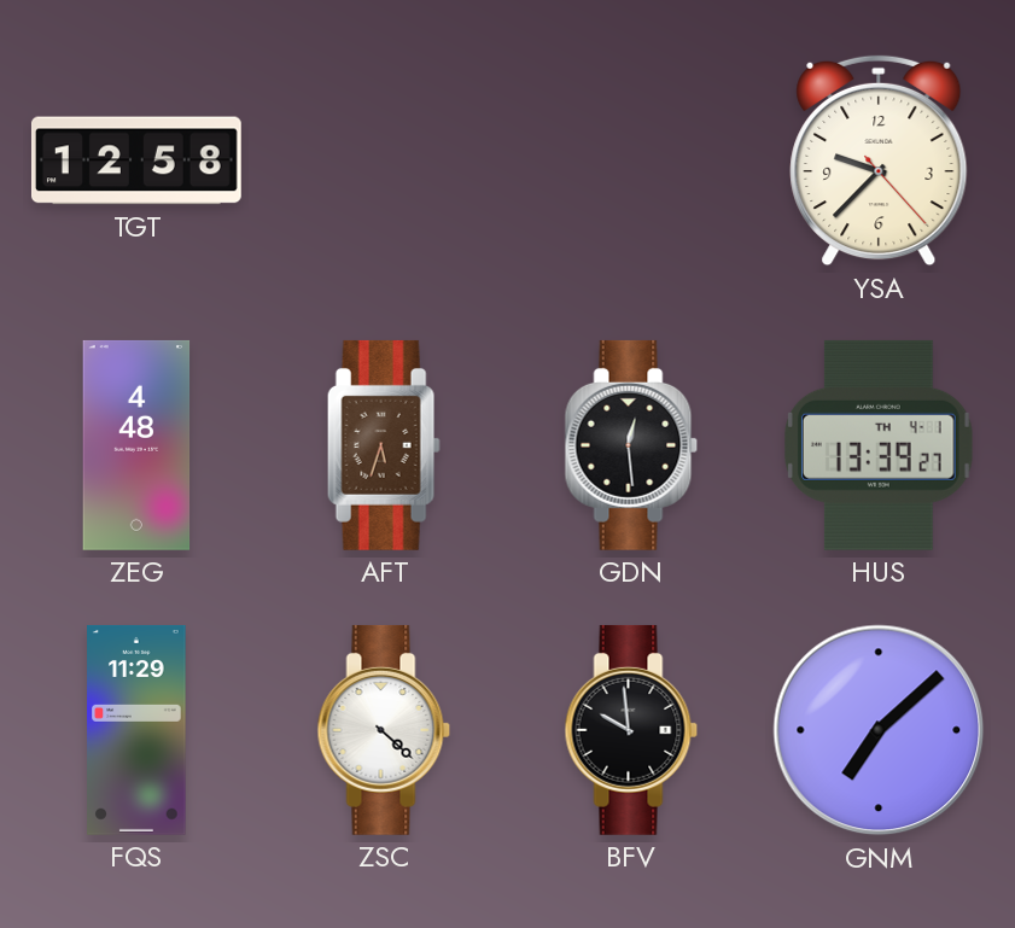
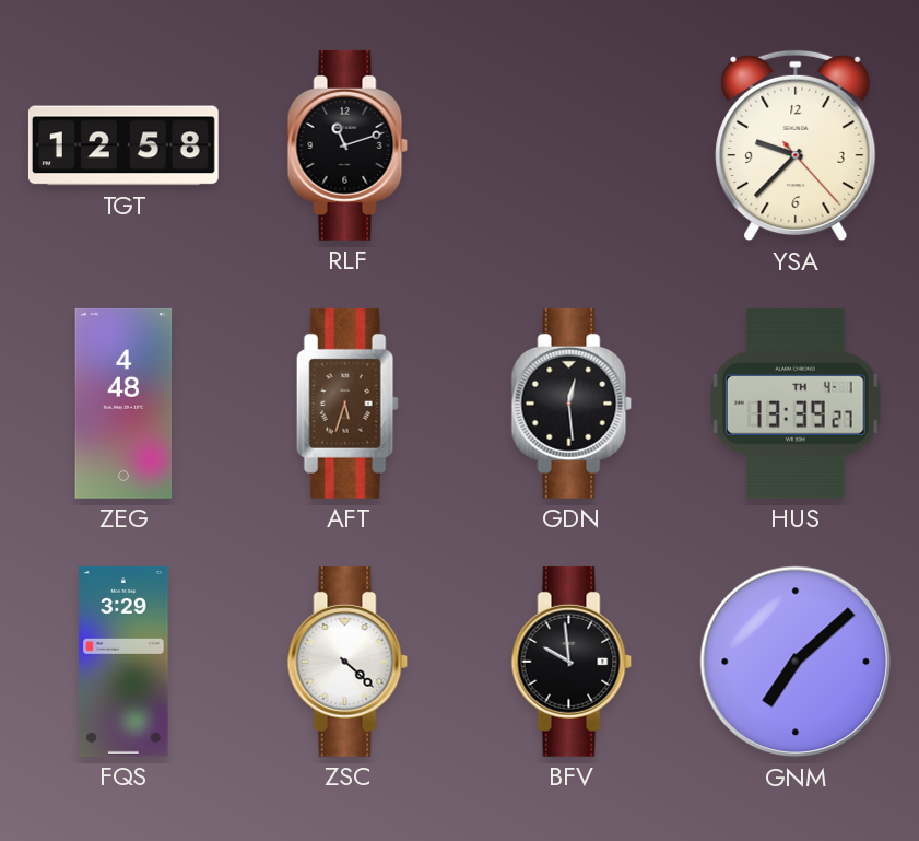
RLF: none -> 11:12 (347, 145)
FQS: 11:29 -> 3:29 (123, 662)
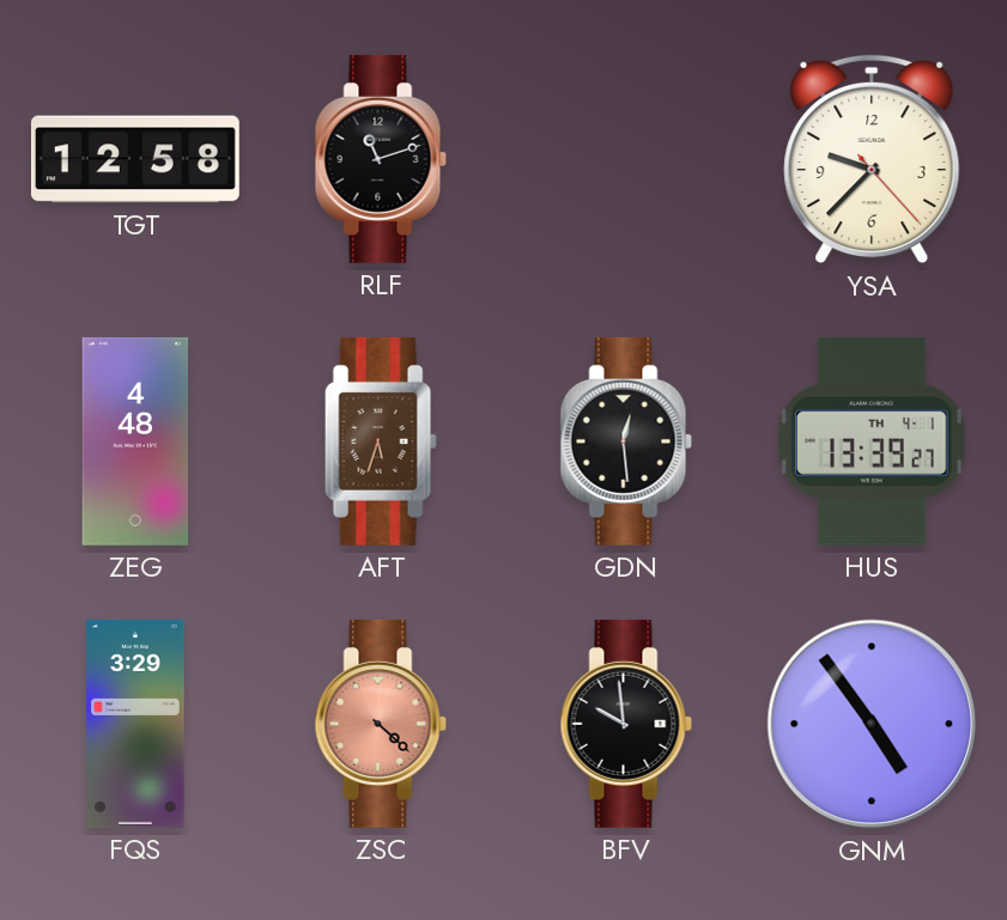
ZSC dial: white -> salmon (381, 724)
GNM: 7:08 -> 4:54 (872, 724)
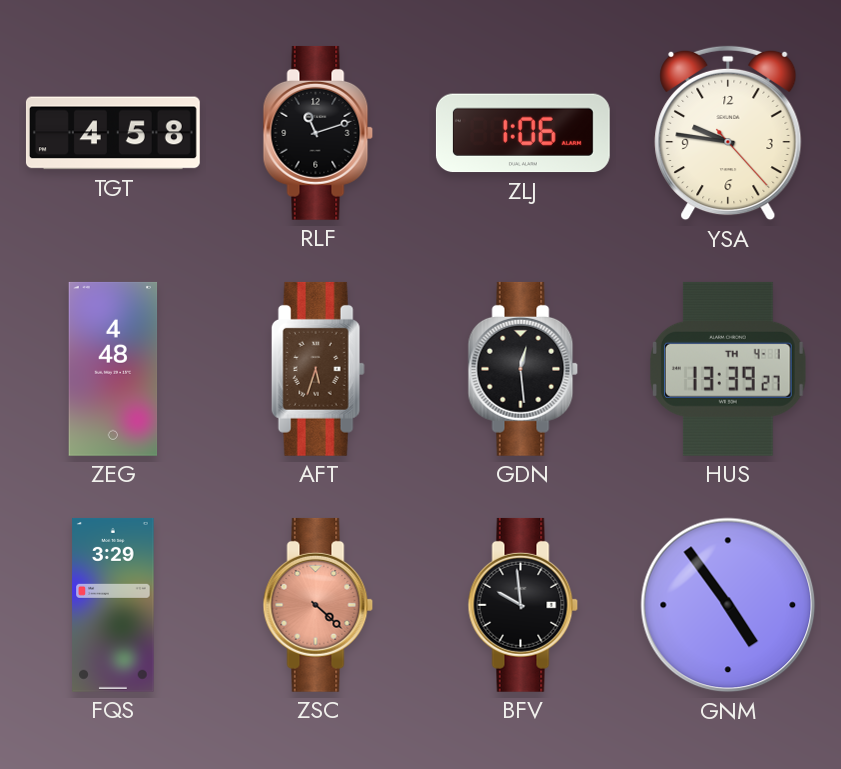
TGT: 12:58 -> 4:58 (113, 133)
ZLJ: none -> 1:06 (523, 133)
YSA: 9:37 -> 9:46 (728, 133)
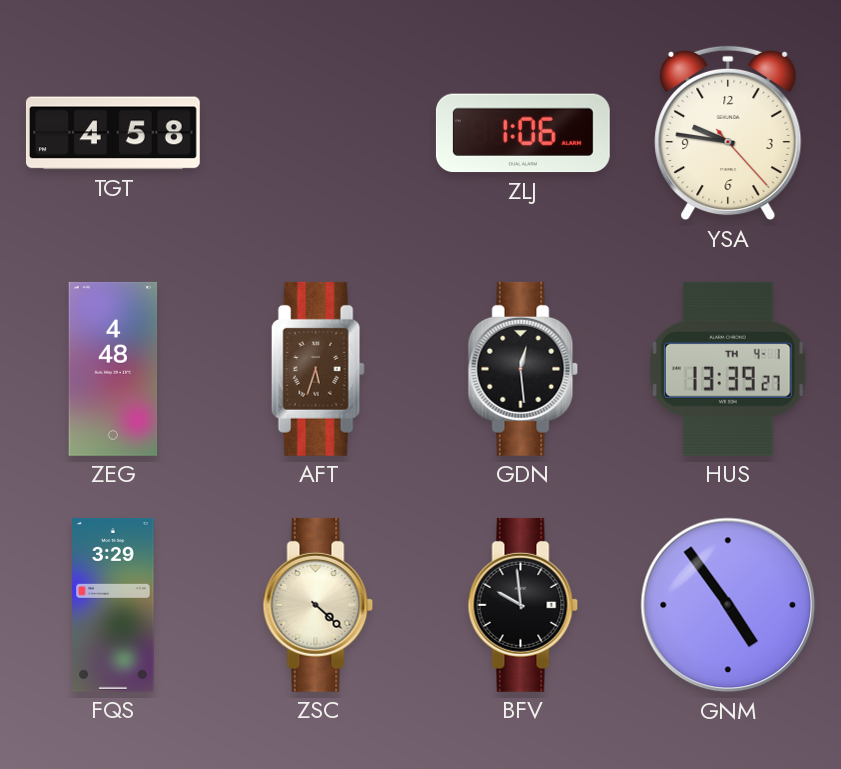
RLF: 11:12 -> none (318, 133)
ZSC dial: salmon -> cream (318, 605)
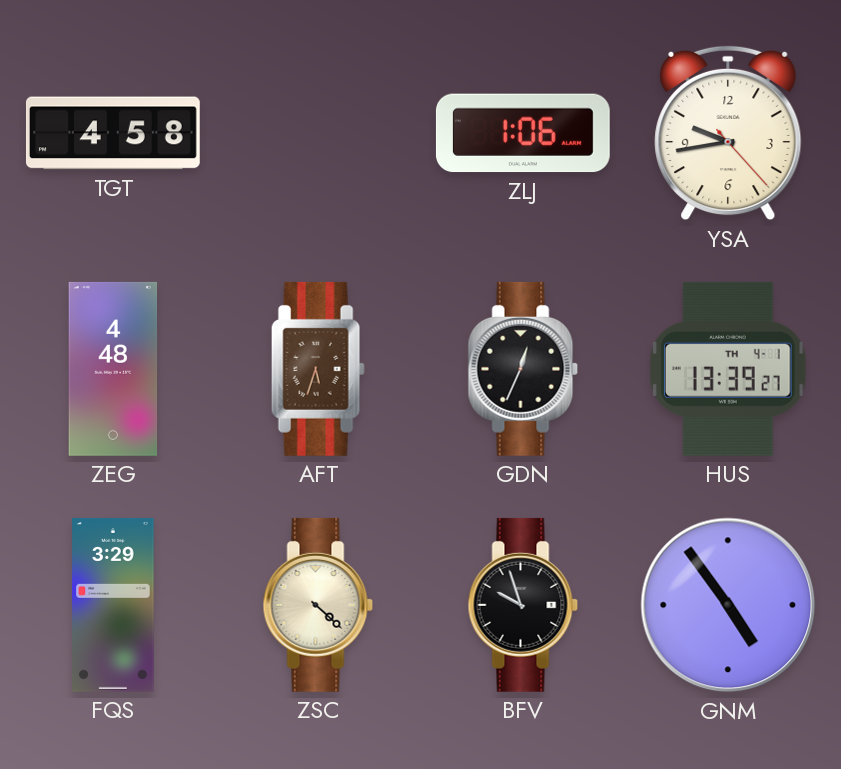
YSA: 9:46 -> 9:43 (728, 133)
GDN: 12:29 -> 12:34 (523, 369)
BFV: 9:59 -> 9:57 (523, 605)
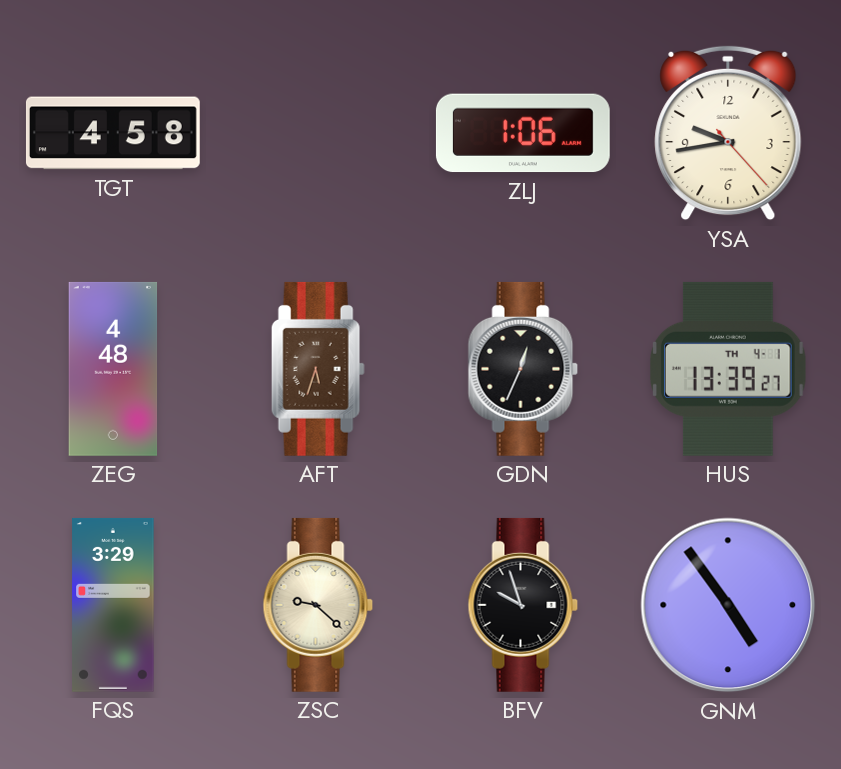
ZSC: 4:22 -> 9:22 (318, 605)
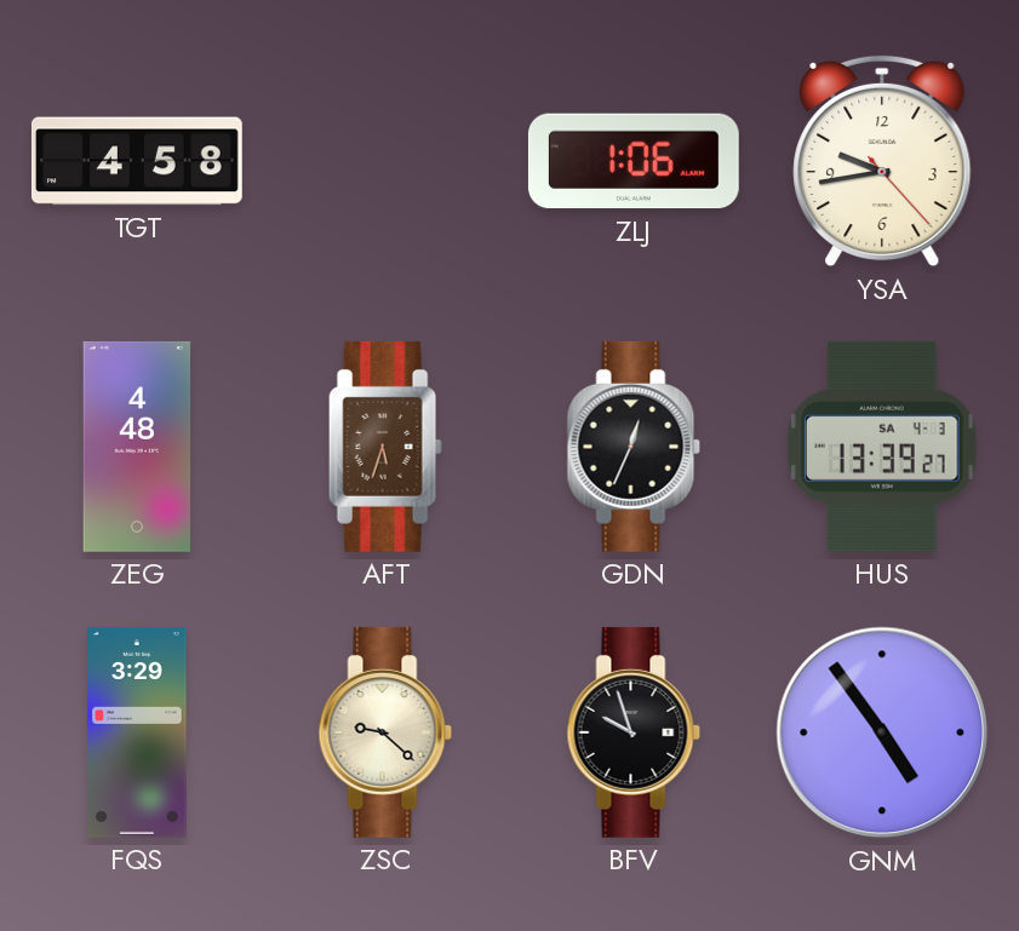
HUS date: TH 4-1 -> SA 4-3 (883, 447)
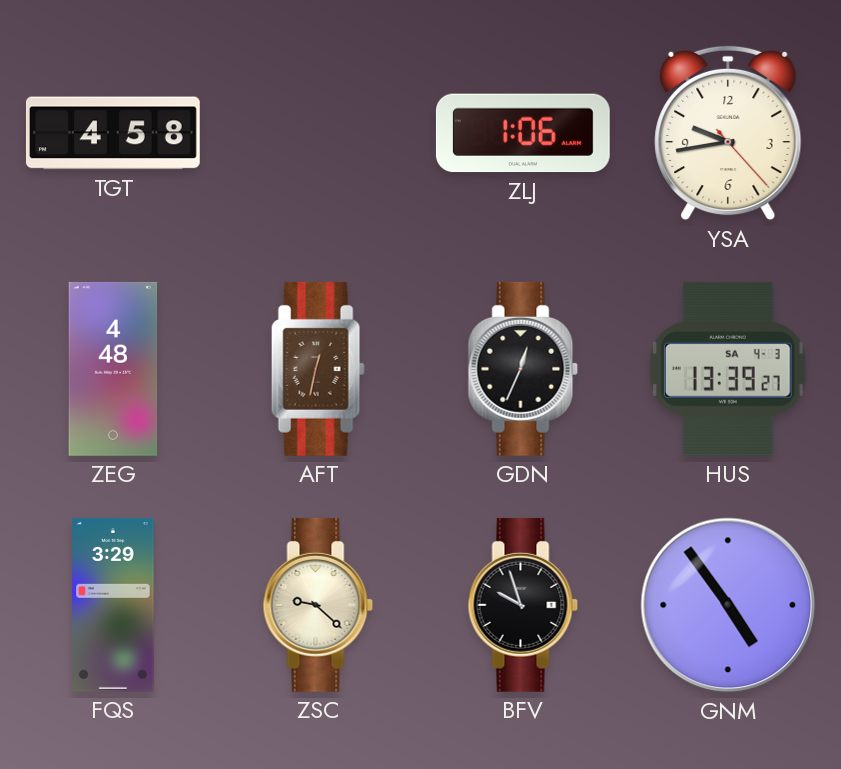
AFT: 5:33 -> 12:32 (318, 369)
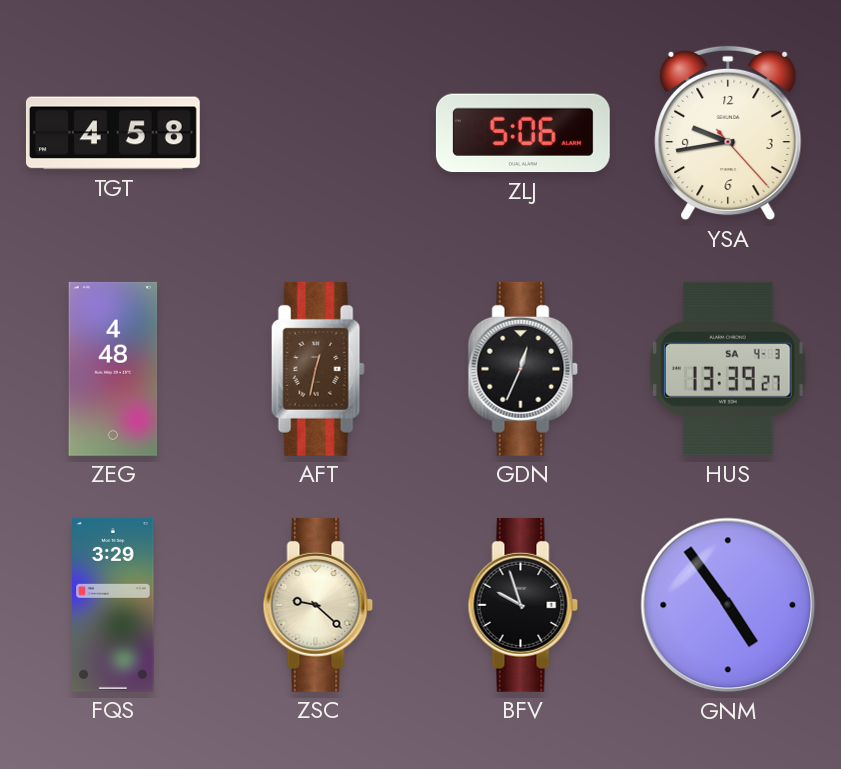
ZLJ: 1:06 -> 5:06 (523, 133)
